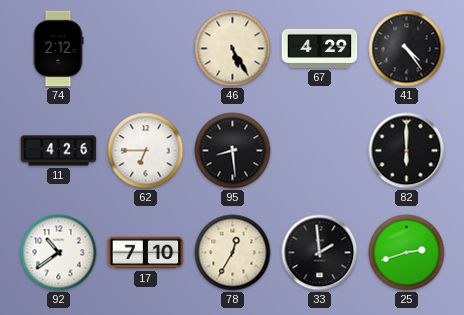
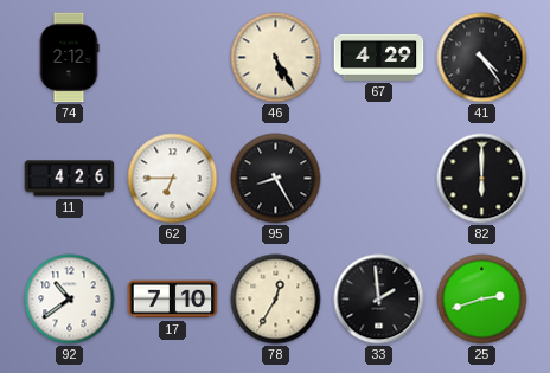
95: 8:29 -> 8:25 (276, 179)
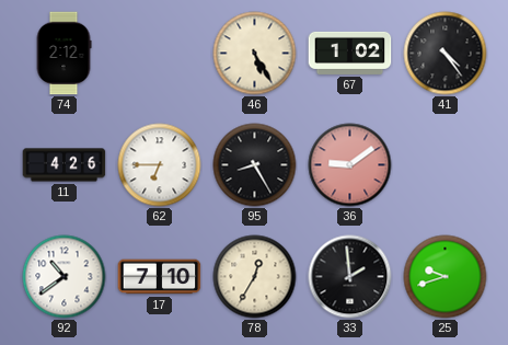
67: 4:29 -> 1:02 (350, 53)
36: none -> 9:09 (350, 165)
82: 6:00 -> none (482, 179)
25: 2:42 -> 9:42 (446, 277)
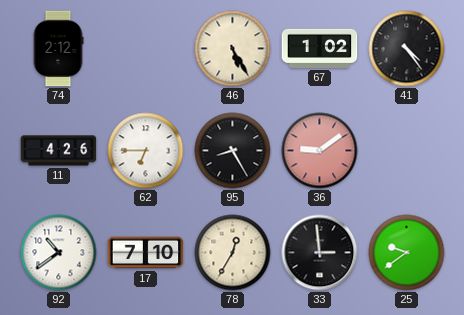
33: 1:59 -> 2:59 (320, 253)
25: 9:42 -> 9:39 (407, 253)
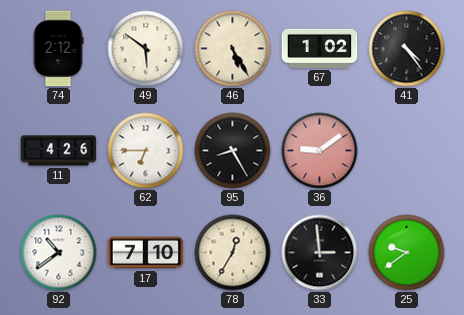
49: none -> 5:51 (146, 49)
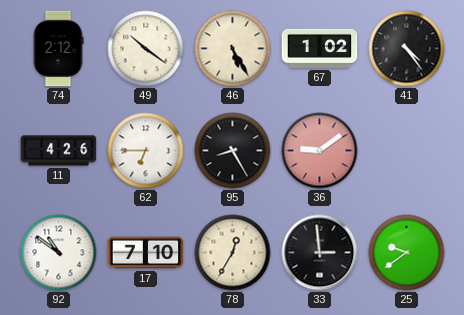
49: 5:51 -> 10:21 (146, 49)
92: 10:39 -> 10:51 (59, 253)
